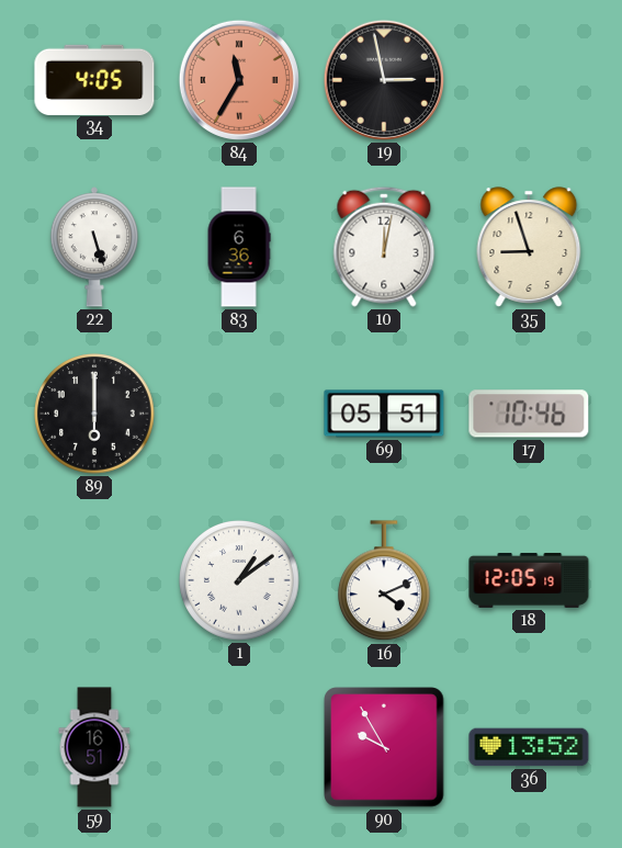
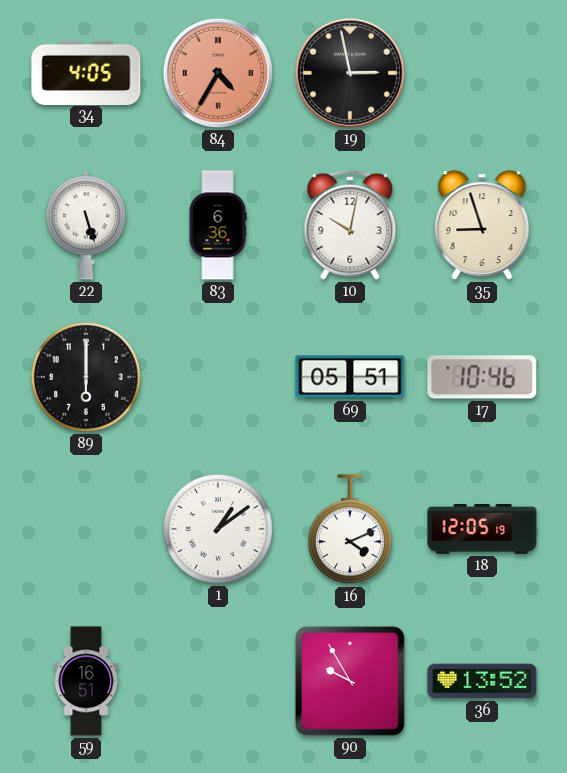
84: 11:35 -> 4:35 (218, 73)
10: 12:02 -> 10:02 (350, 225)
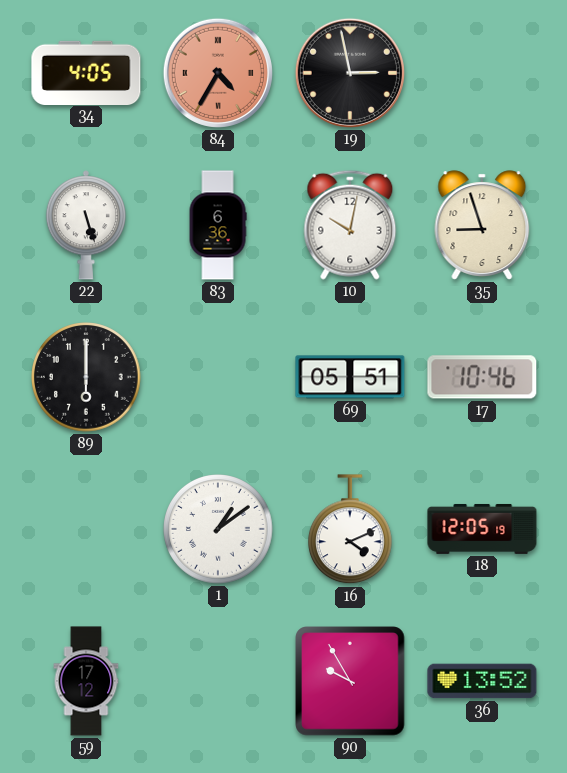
59: 16:51 -> 17:12 (86, 681)
